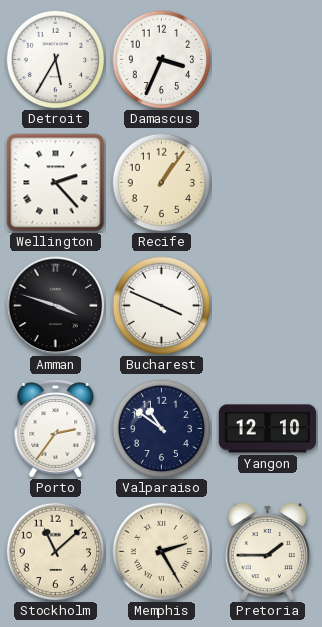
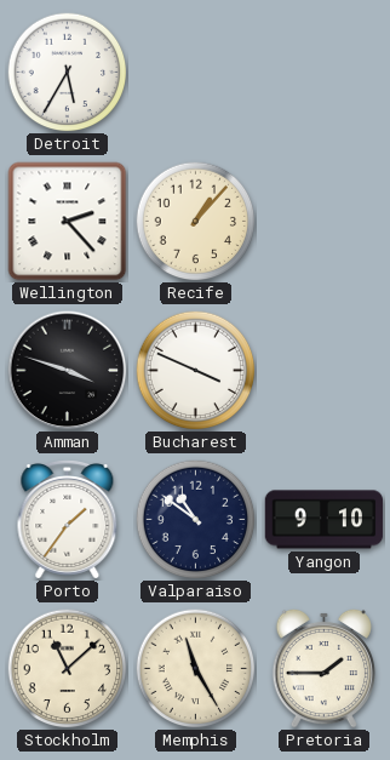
Damascus: 3:34 -> none (162, 60)
Recife: 1:06 -> 1:07 (196, 222)
Porto: 2:36 -> 1:36 (68, 520)
Yangon: 12:10 -> 9:10 (325, 520)
Memphis: 2:25 -> 11:25 (196, 669)
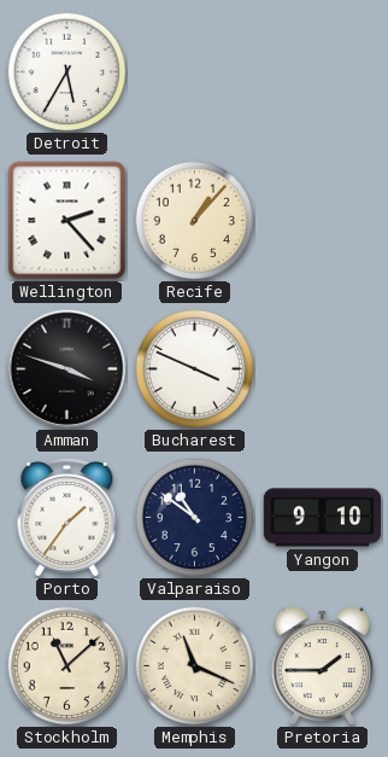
Memphis: 11:25 -> 11:19 (195, 666)
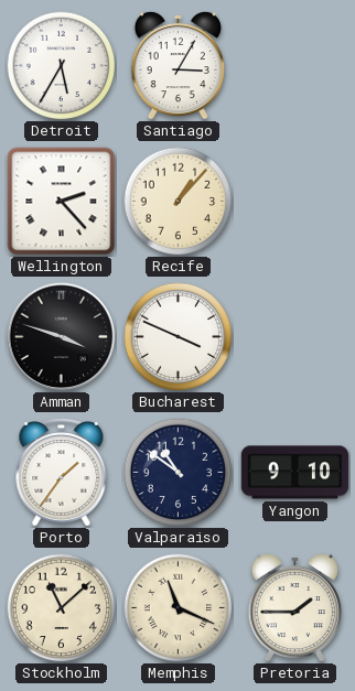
Santiago: none -> 3:05 (177, 65)
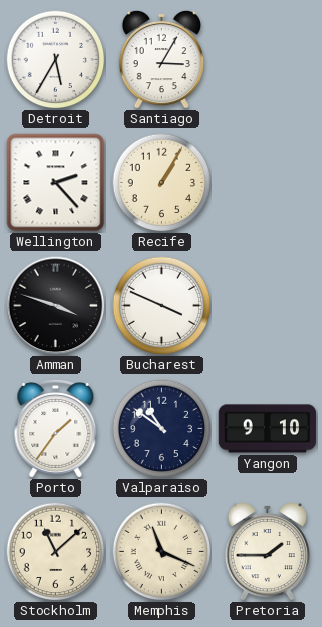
Recife: 1:07 -> 1:05 (162, 183)
